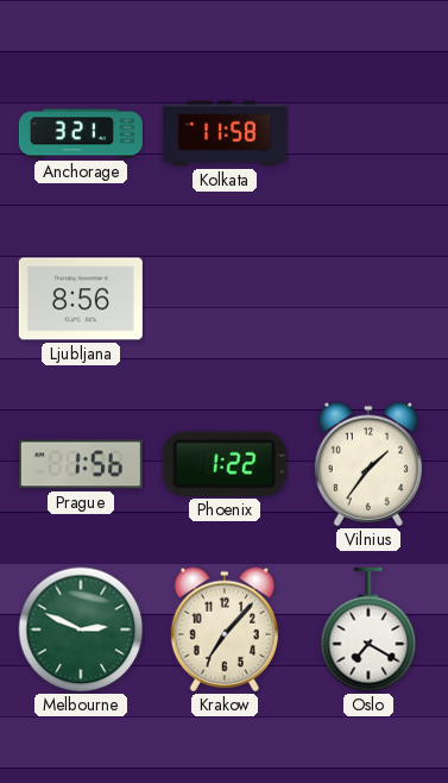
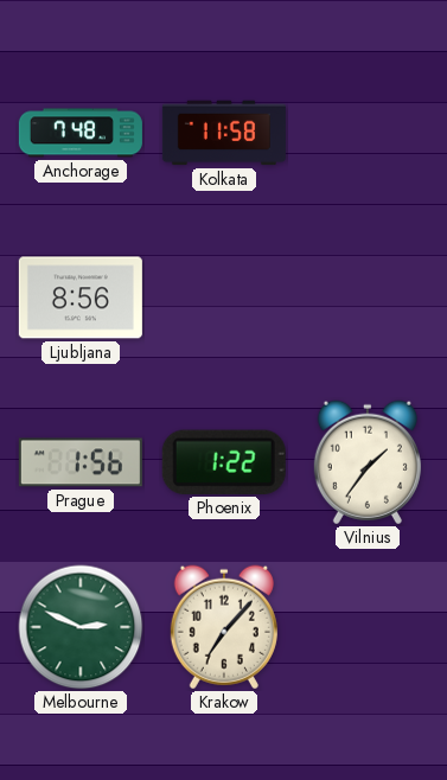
Anchorage: 3:21 -> 7:48 (81, 133)
Oslo: 7:20 -> none (368, 629)
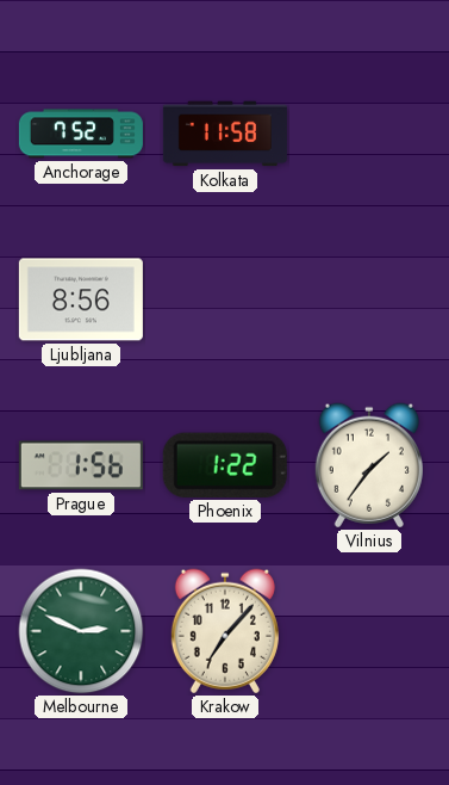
Anchorage: 7:48 -> 7:52 (81, 134)
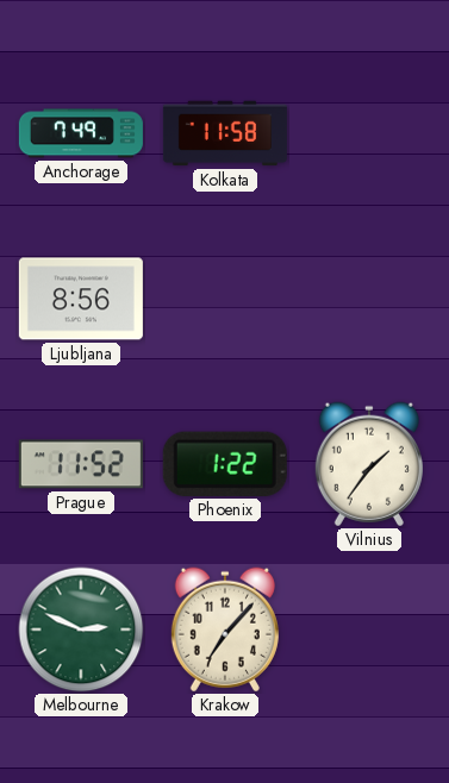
Anchorage: 7:52 -> 7:49 (81, 133)
Prague: 1:56 -> 11:52 (81, 464)
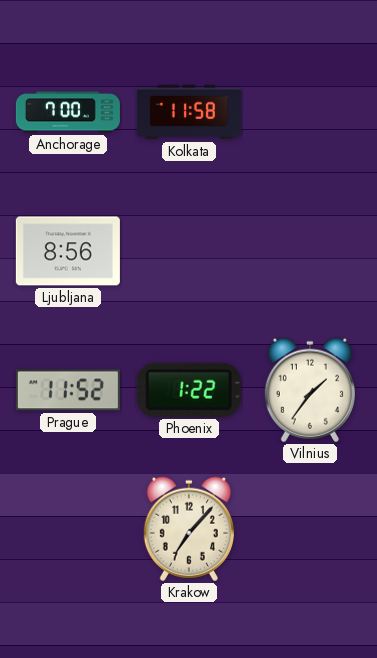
Anchorage: 7:49 -> 7:00 (68, 112)
Melbourne: 2:49 -> none (81, 629)
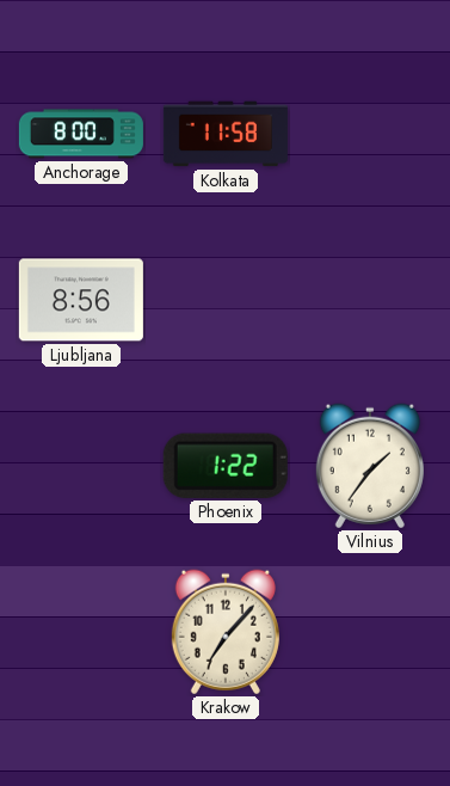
Anchorage: 7:00 -> 8:00 (81, 134)
Prague: 11:52 -> none (68, 390)
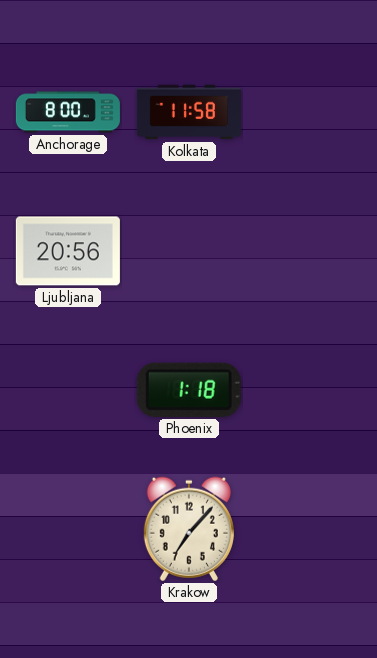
Ljubljana: 8:56 -> 20:56 (68, 251)
Phoenix: 1:22 -> 1:18 (189, 390)
Vilnius: 1:36 -> none (370, 466)
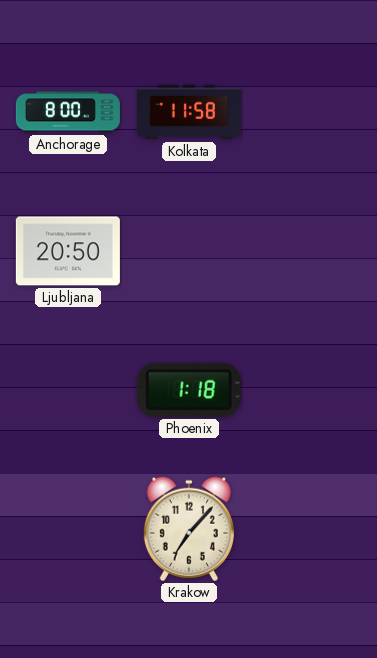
Ljubljana: 20:56 -> 20:50 (68, 251)
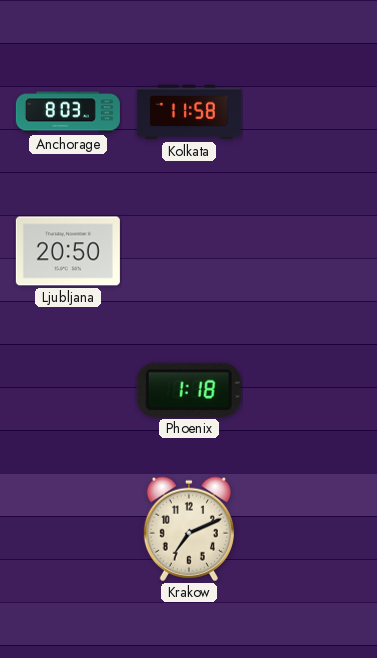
Anchorage: 8:00 -> 8:03 (68, 112)
Krakow: 7:07 -> 7:11 (189, 529)
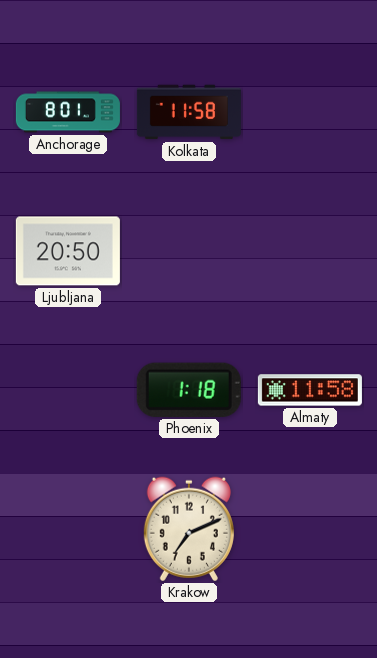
Anchorage: 8:03 -> 8:01 (68, 112)
Almaty: none -> 11:58 (310, 390)
